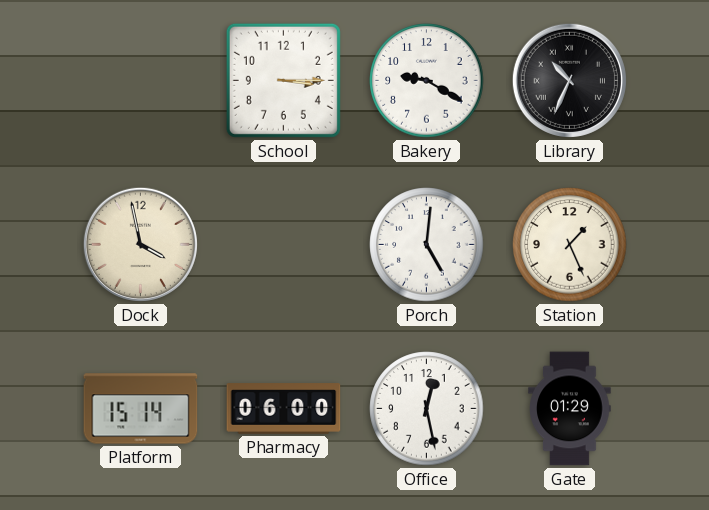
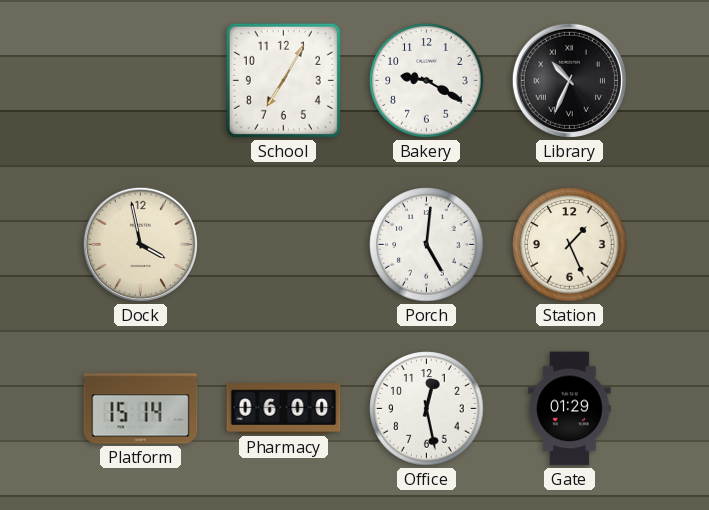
School: 3:15 -> 7:05 (283, 80)
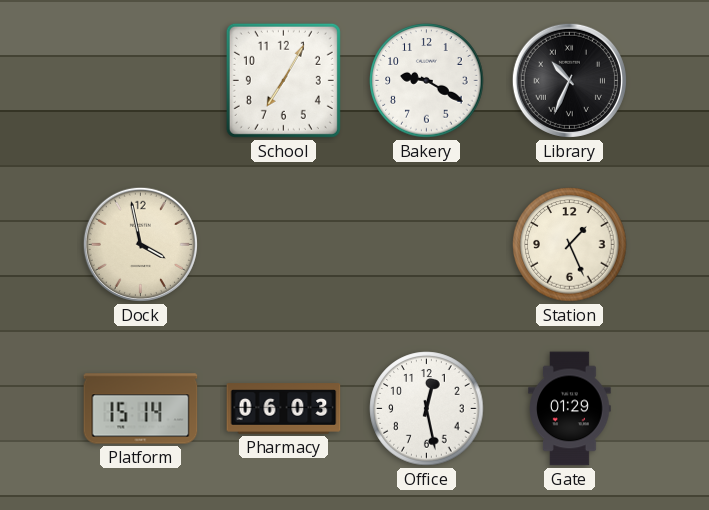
Porch: 5:01 -> none (427, 245)
Pharmacy: 06:00 -> 06:03 (284, 409)
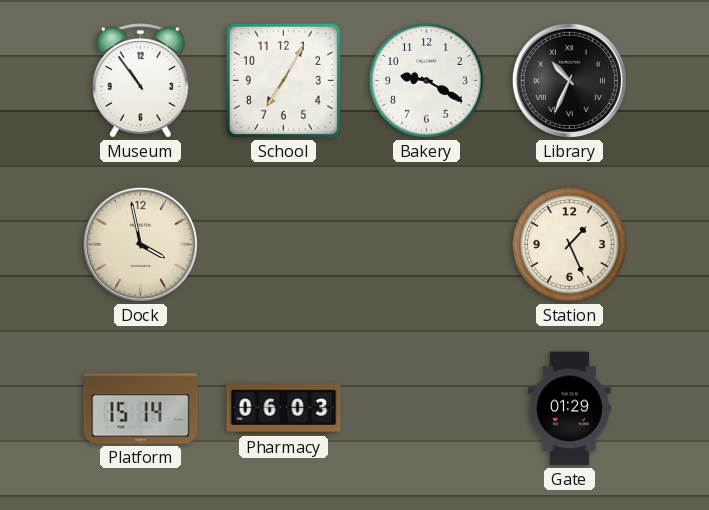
Museum: none -> 10:54 (141, 81)
Office: 12:28 -> none (427, 409)
